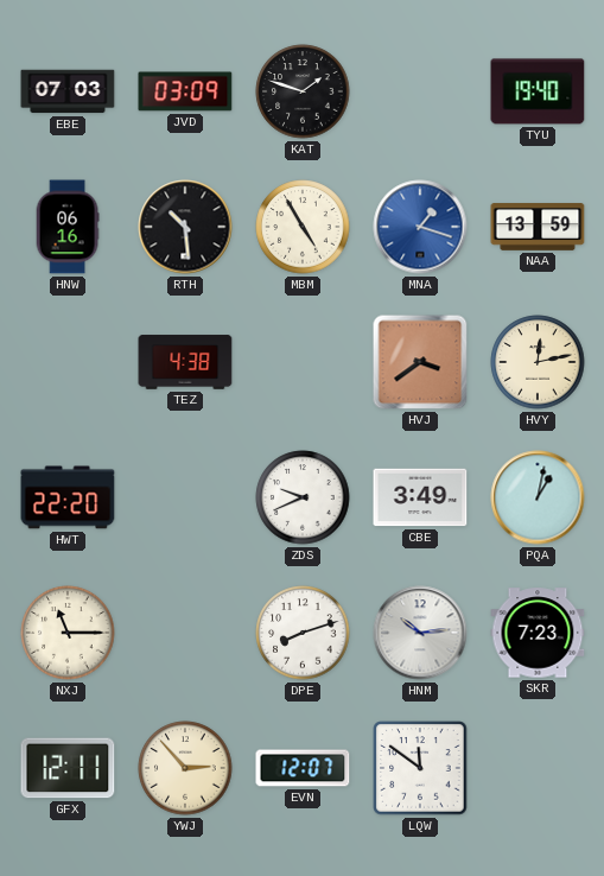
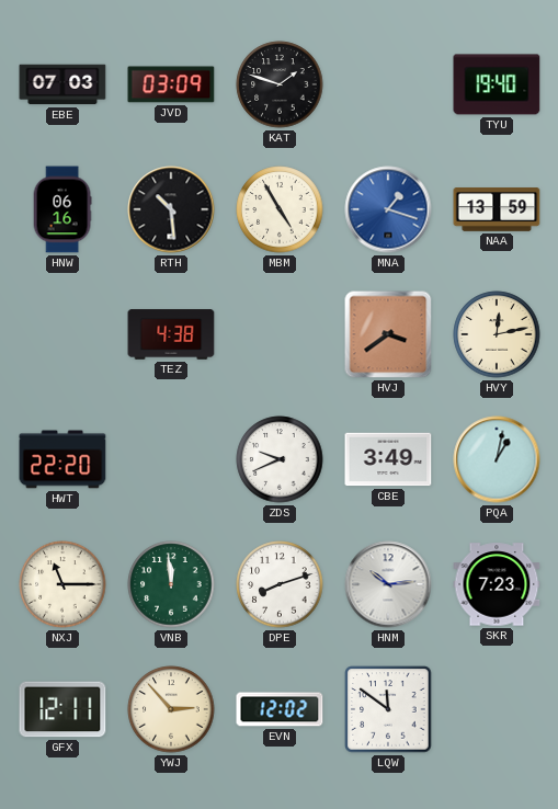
VNB: none -> 11:59 (171, 584)
EVN: 12:07 -> 12:02 (280, 709)
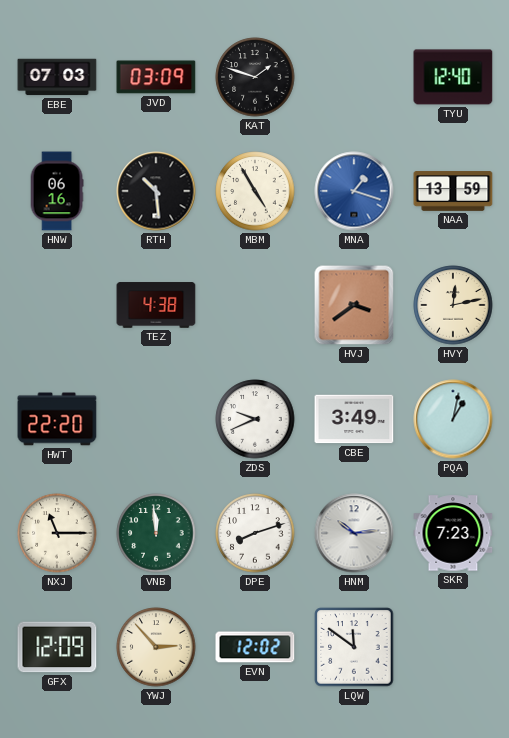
TYU: 19:40 -> 12:40 (453, 77)
GFX: 12:11 -> 12:09 (57, 647)
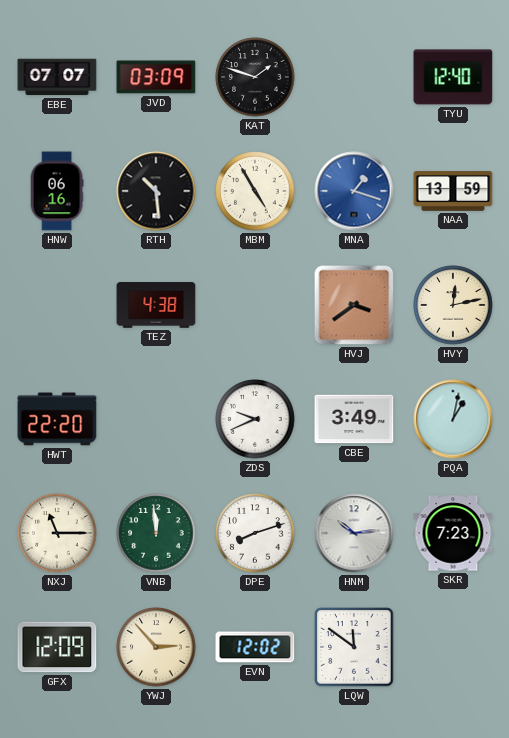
EBE: 07:03 -> 07:07 (57, 77)
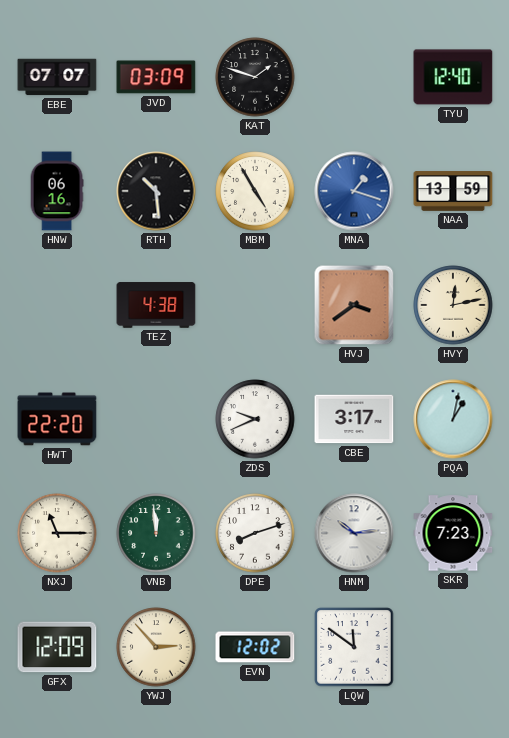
CBE: 3:49 -> 3:17 (354, 419)
